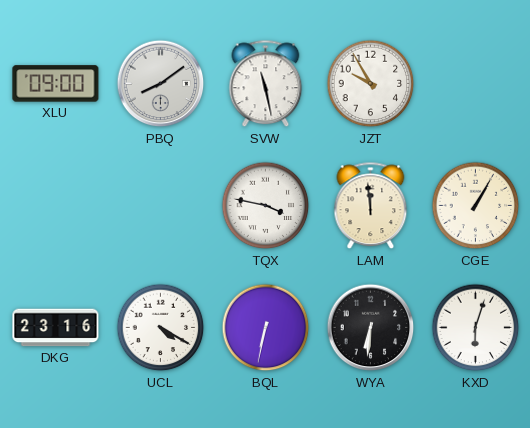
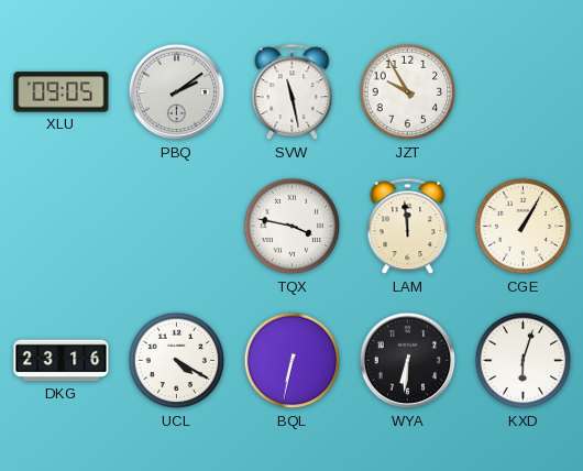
XLU: 09:00 -> 09:05 (62, 92)
PBQ: 8:09 -> 2:09 (177, 92)
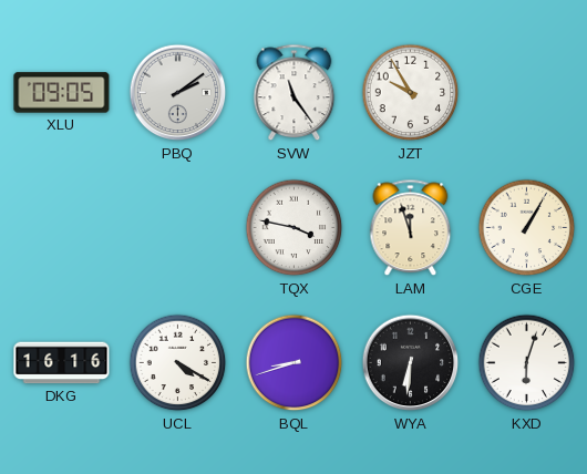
SVW: 11:28 -> 11:24 (295, 93)
LAM: 11:59 -> 11:57 (411, 228)
DKG: 23:16 -> 16:16 (62, 363)
BQL: 6:32 -> 8:42 (295, 363)
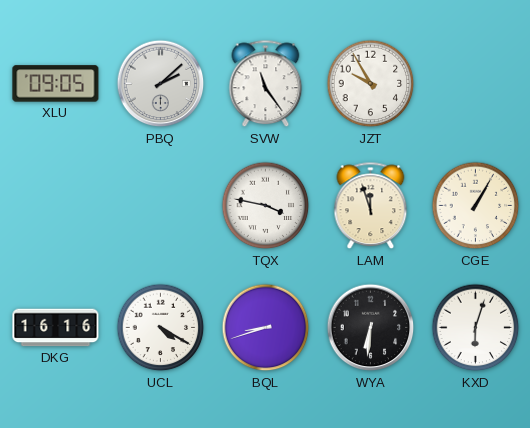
PBQ: 2:09 -> 2:08 (161, 84)
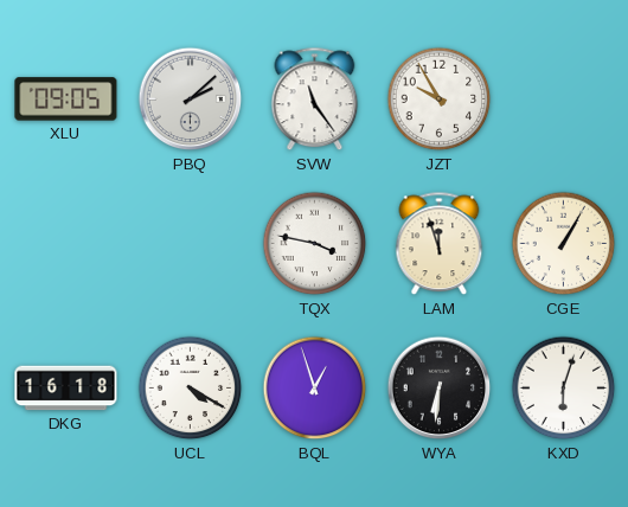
DKG: 16:16 -> 16:18 (66, 389)
BQL: 8:42 -> 12:57 (315, 389)
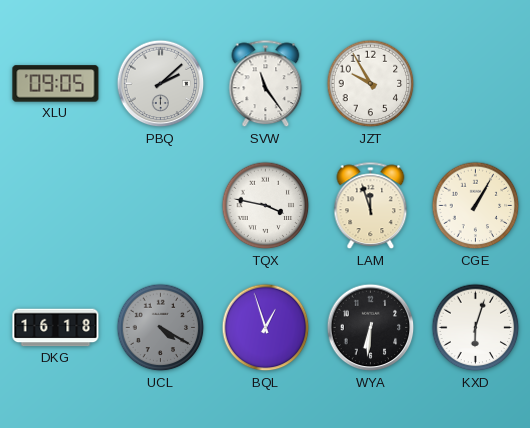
UCL dial: white -> grey (161, 328)
